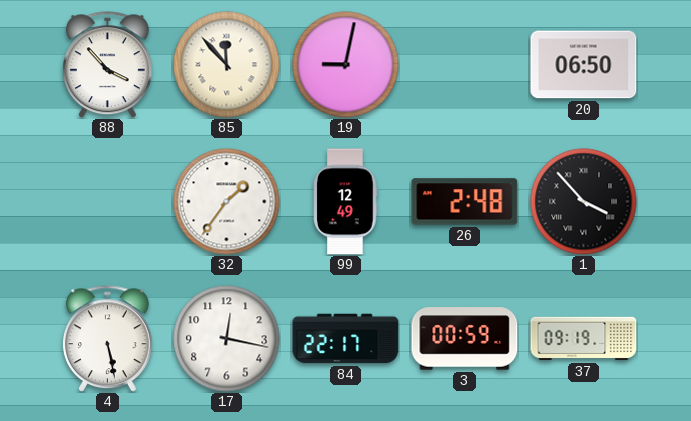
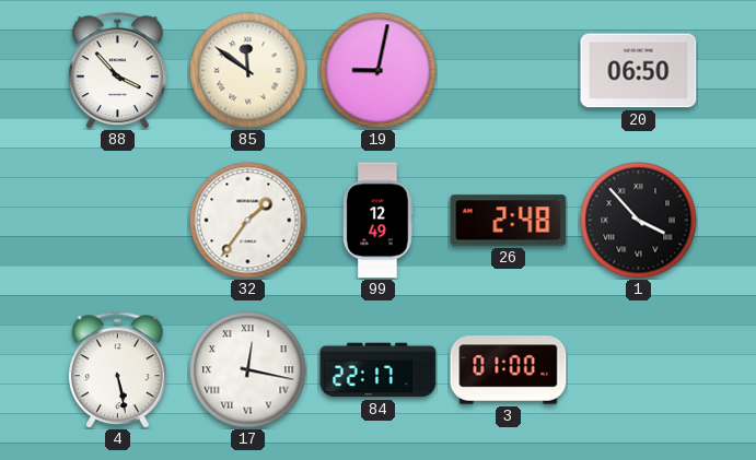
85: 11:53 -> 11:51 (248, 71)
17 numerals: Arabic -> Roman (248, 370)
3: 00:59 -> 01:00 (509, 370)
37: 09:19 -> none (584, 339)
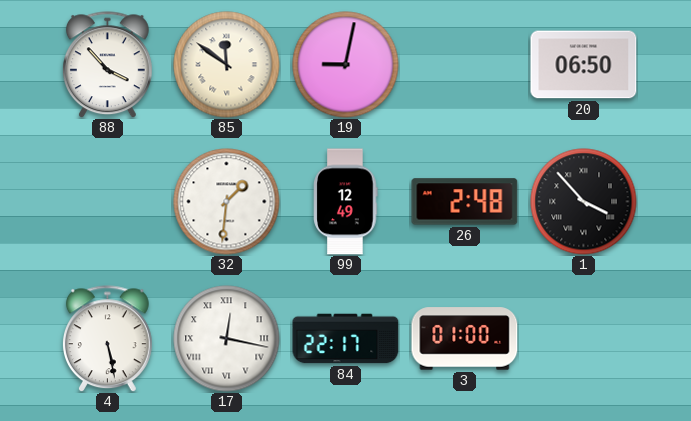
32: 1:36 -> 1:31 (227, 202)
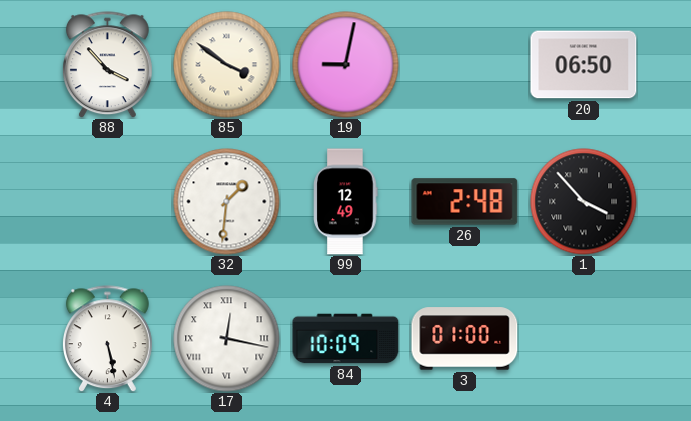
85: 11:51 -> 3:51 (227, 65)
84: 22:17 -> 10:09 (346, 339)
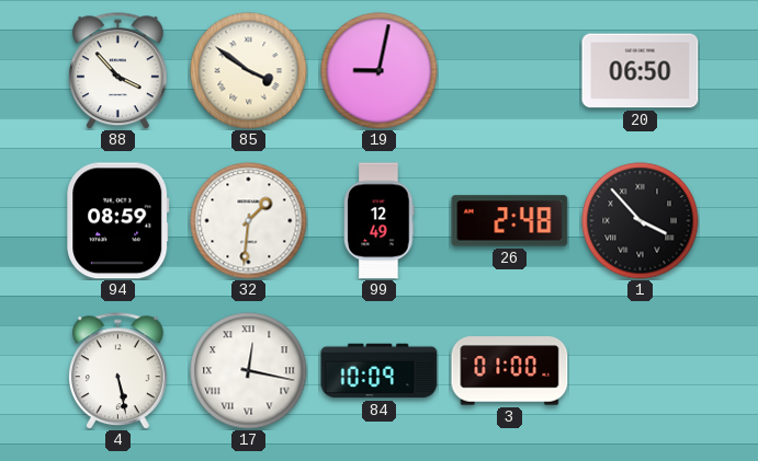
94: none -> 08:59 (118, 221)
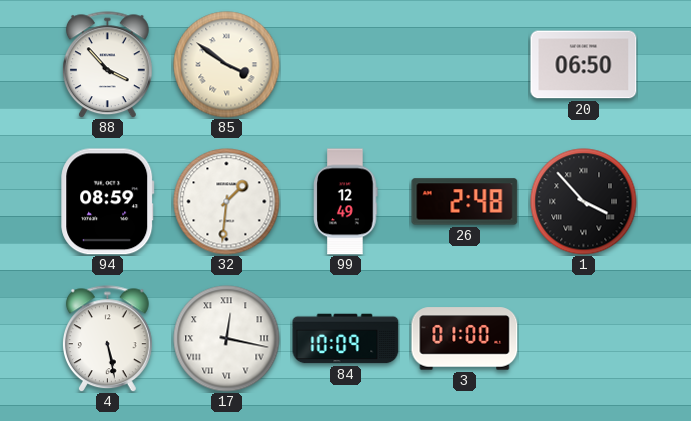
19: 9:02 -> none (380, 71)
